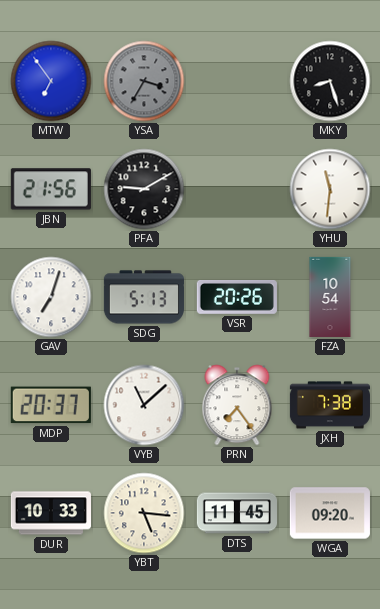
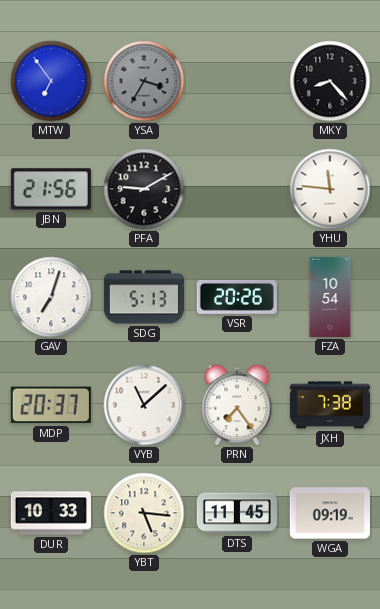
MKY: 8:27 -> 8:23 (330, 81)
YHU: 11:31 -> 11:46 (330, 189)
WGA: 09:20 -> 09:19 (330, 513)
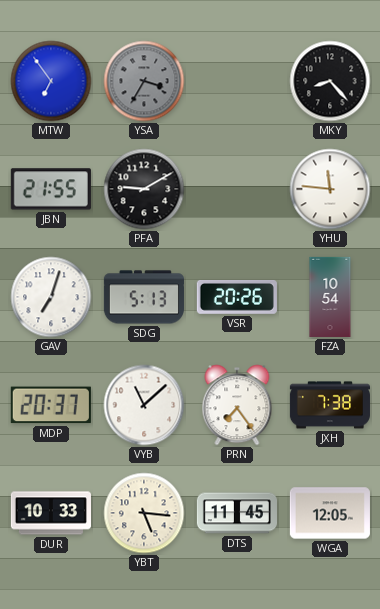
JBN: 21:56 -> 21:55 (51, 189)
WGA: 09:19 -> 12:05 (330, 513)
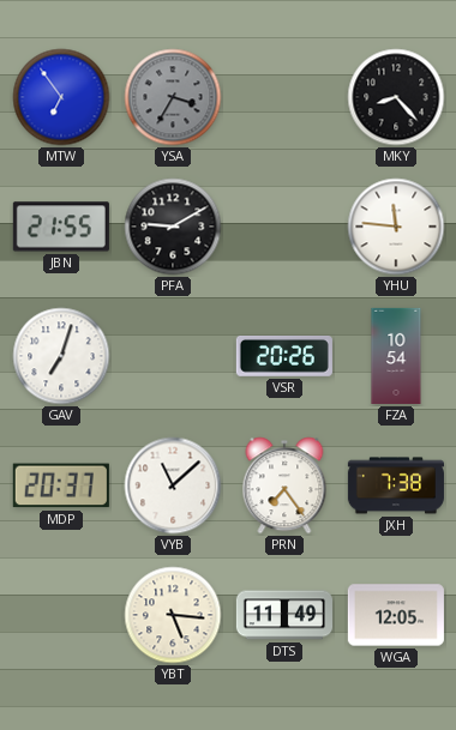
SDG: 5:13 -> none (144, 297)
DUR: 10:33 -> none (51, 513)
DTS: 11:45 -> 11:49 (283, 615)
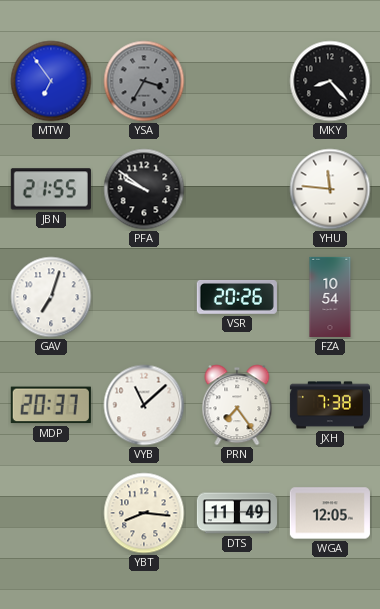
PFA: 9:10 -> 9:51 (144, 189)
YBT: 5:16 -> 8:16 (144, 513)
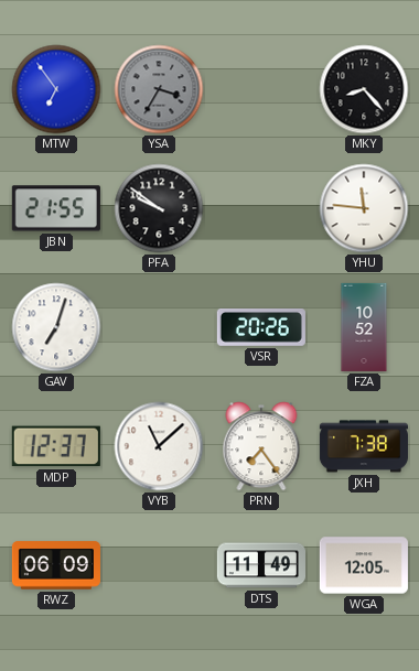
FZA: 10:54 -> 10:52 (364, 327)
MDP: 20:37 -> 12:37 (56, 446)
RWZ: none -> 06:09 (56, 565)
YBT: 8:16 -> none (144, 513)
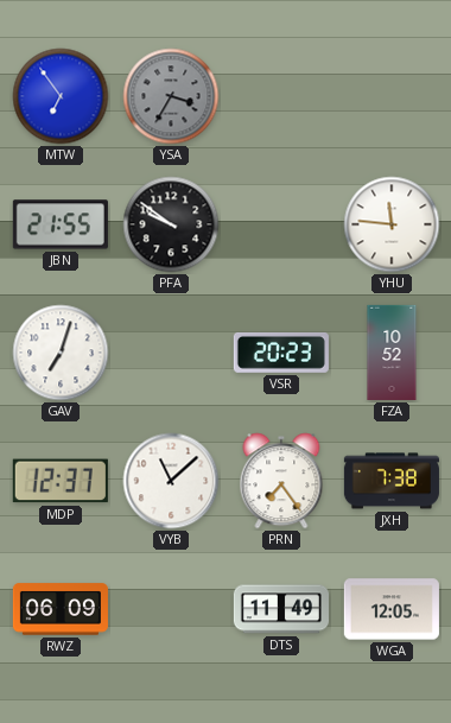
MKY: 8:23 -> none (364, 89)
VSR: 20:26 -> 20:23 (281, 353)
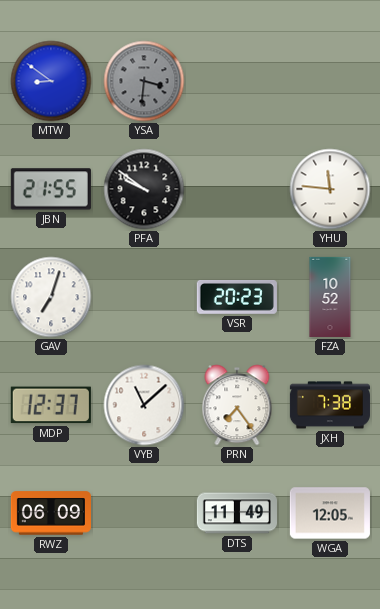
MTW: 6:54 -> 8:51 (51, 81)
YSA: 3:35 -> 3:31 (144, 81)
